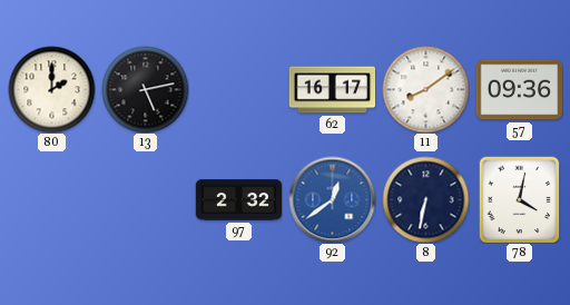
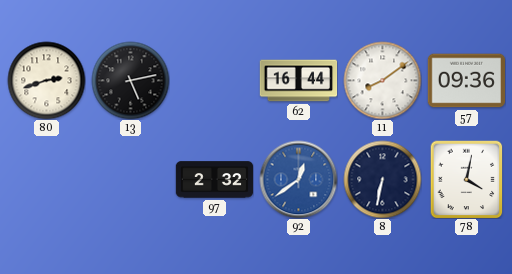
80: 2:00 -> 2:42 (46, 80)
62: 16:17 -> 16:44 (298, 81)
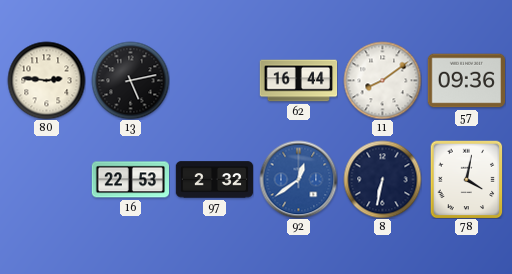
80: 2:42 -> 2:46 (46, 80)
16: none -> 22:53 (130, 180)
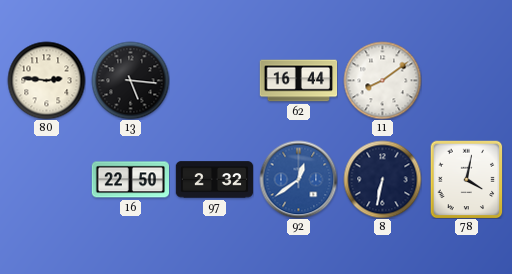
13: 5:13 -> 5:16 (130, 80)
57: 09:36 -> none (466, 81)
16: 22:53 -> 22:50 (130, 180)
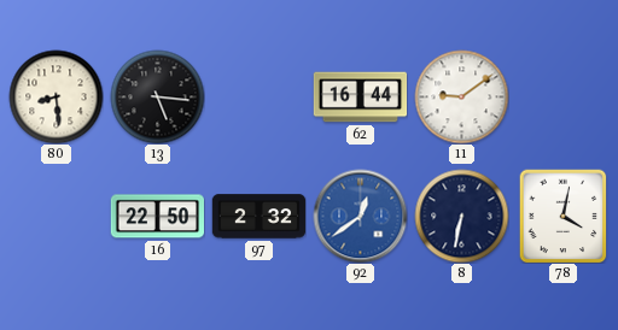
80: 2:46 -> 8:29 (56, 96)
11: 8:09 -> 9:09 (461, 96)
